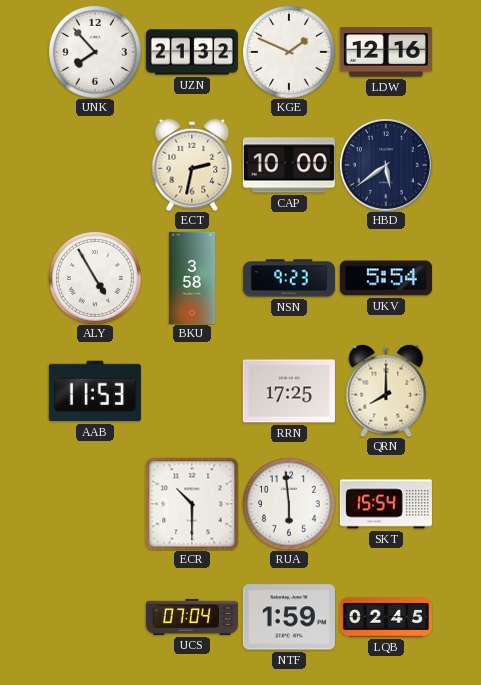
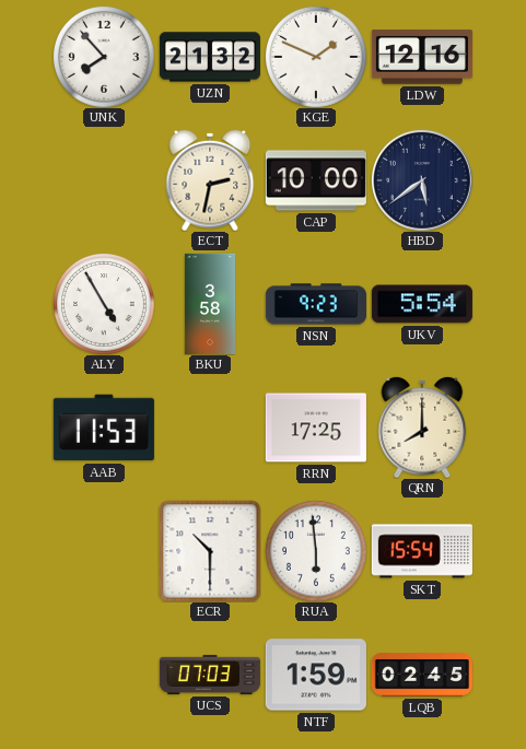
UCS: 07:04 -> 07:03 (210, 675)
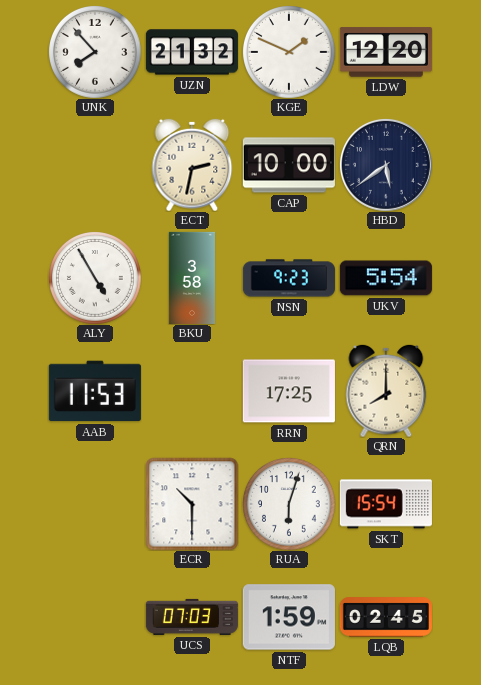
LDW: 12:16 -> 12:20 (386, 52)
RUA: 5:59 -> 6:03 (289, 504)
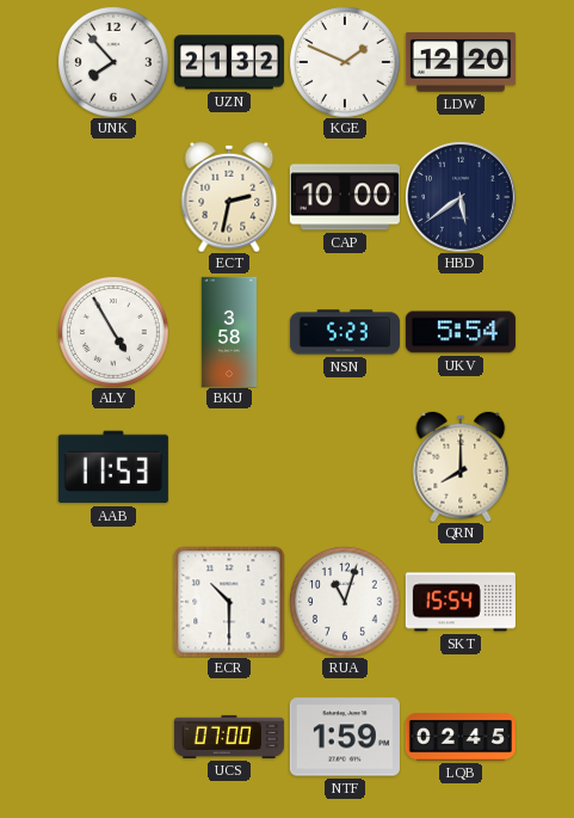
NSN: 9:23 -> 5:23 (345, 332)
RRN: 17:25 -> none (289, 391)
RUA: 6:03 -> 11:03 (345, 602)
UCS: 07:03 -> 07:00 (229, 737)
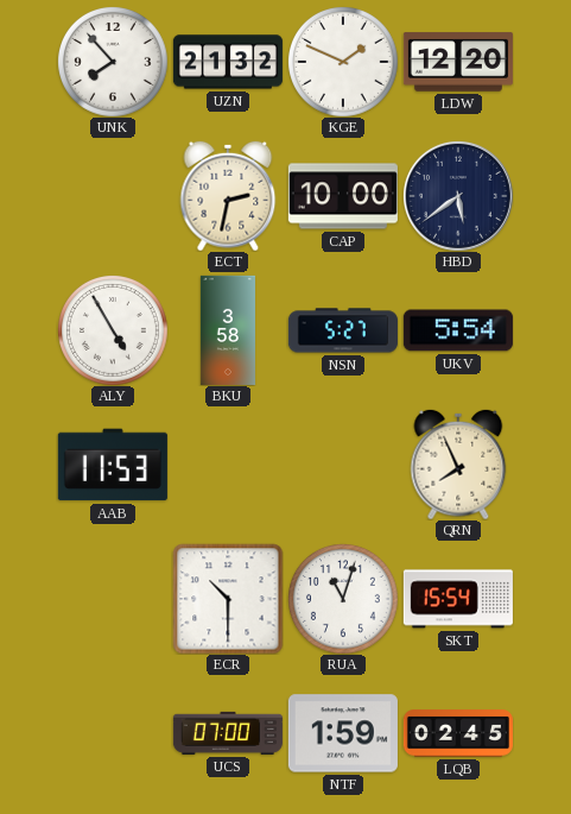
NSN: 5:23 -> 5:27 (343, 330)
QRN: 8:00 -> 7:56 (458, 465)
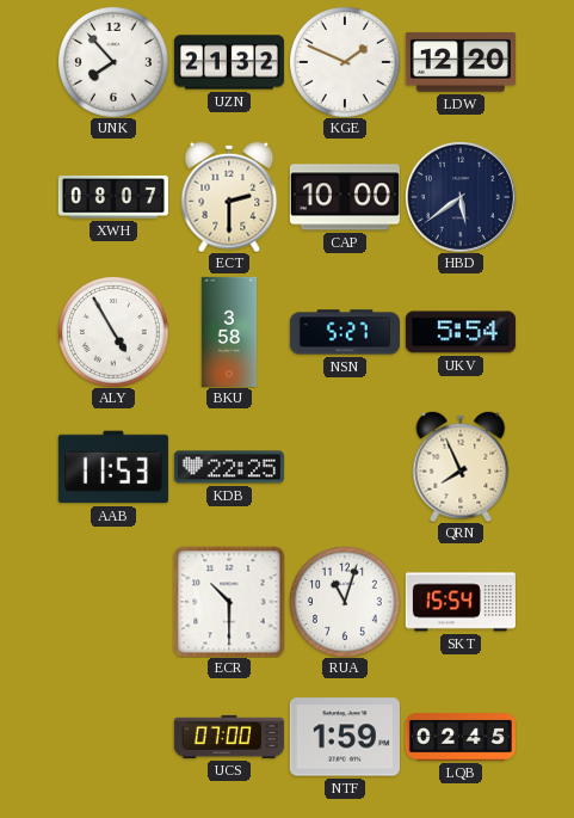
XWH: none -> 08:07 (113, 197)
ECT: 2:32 -> 2:30 (229, 197)
KDB: none -> 22:25 (229, 467)
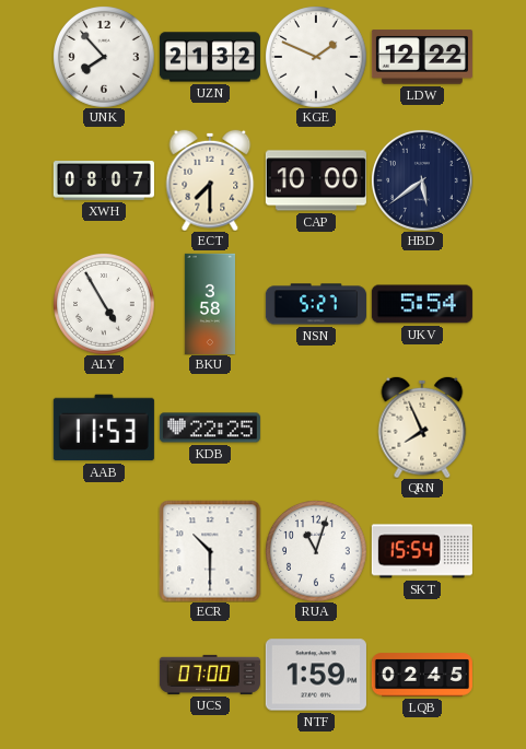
LDW: 12:20 -> 12:22 (422, 57)
ECT: 2:30 -> 7:30 (210, 180)
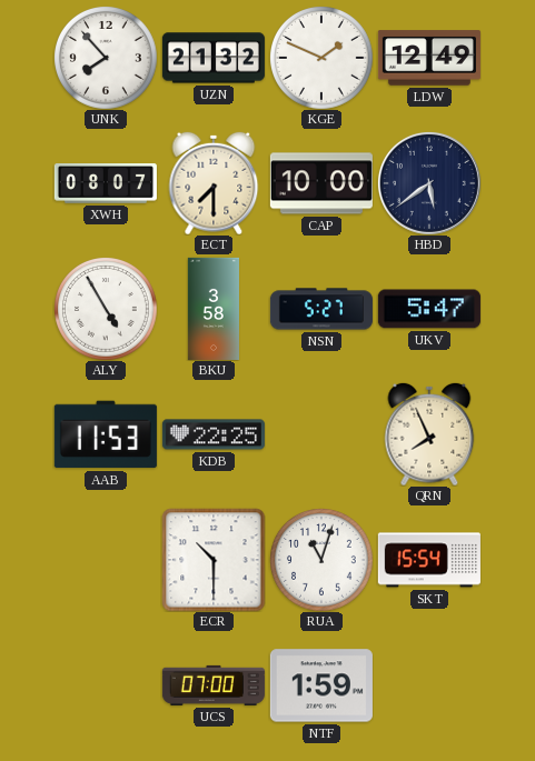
LDW: 12:22 -> 12:49 (429, 58)
UKV: 5:54 -> 5:47 (429, 309)
LQB: 02:45 -> none (422, 675)
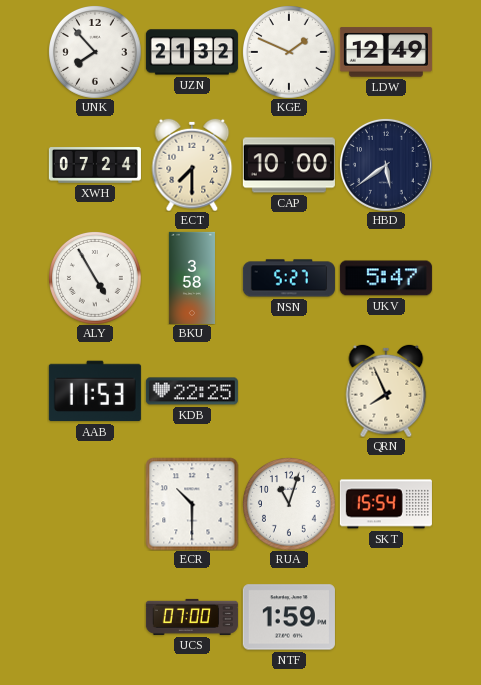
XWH: 08:07 -> 07:24 (95, 165)
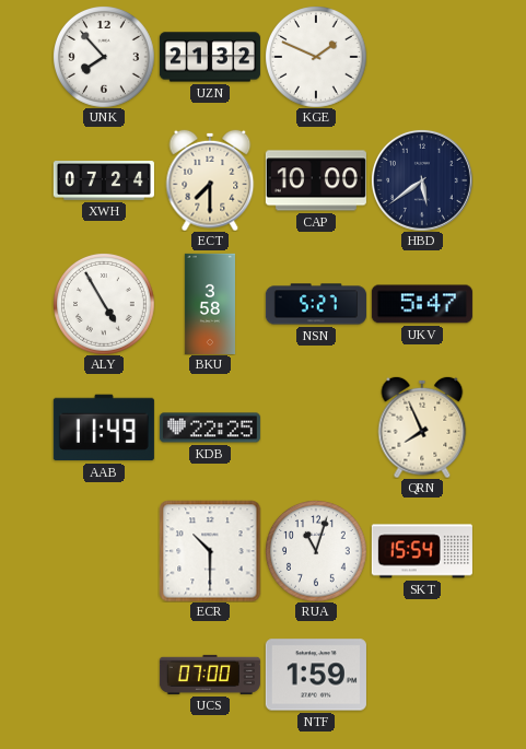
LDW: 12:49 -> none (386, 52)
AAB: 11:53 -> 11:49 (104, 428)
